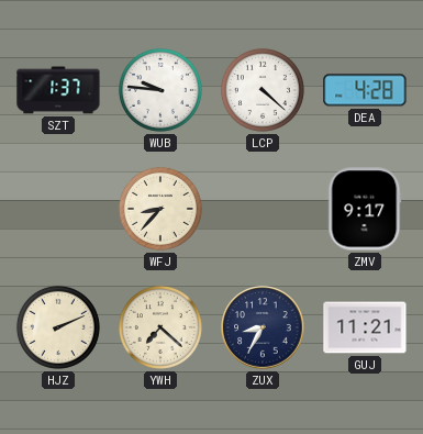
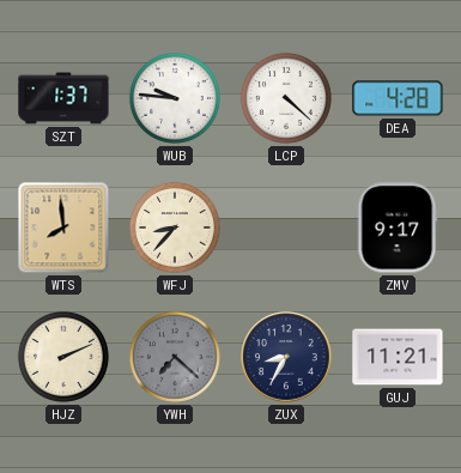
WTS: none -> 7:59 (63, 228)
YWH dial: cream -> grey (175, 357)
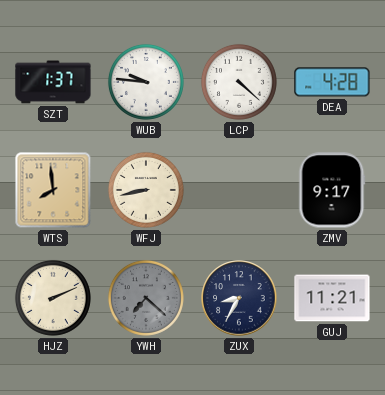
WFJ: 8:37 -> 8:43 (146, 190)
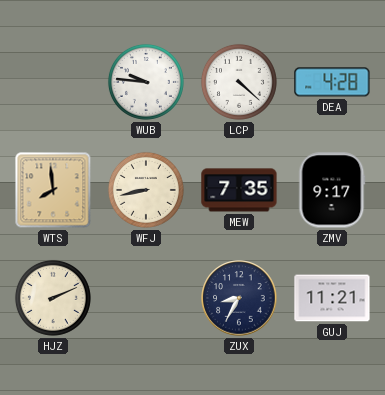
SZT: 1:37 -> none (53, 82)
MEW: none -> 7:35 (239, 190)
YWH: 7:22 -> none (146, 298)
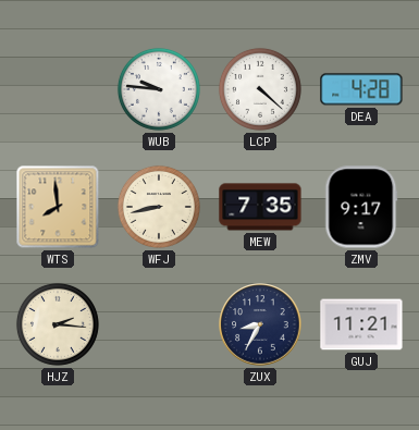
HJZ: 2:11 -> 2:16 (58, 324)
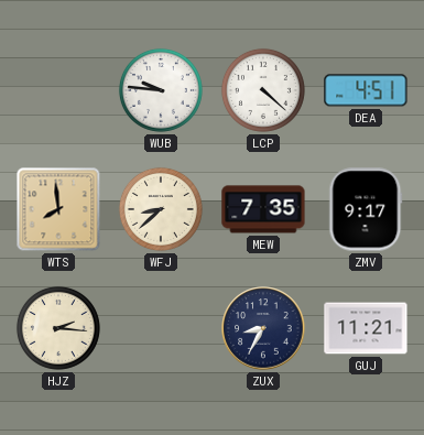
DEA: 4:28 -> 4:51 (366, 90)
WFJ: 8:43 -> 8:38 (161, 209)
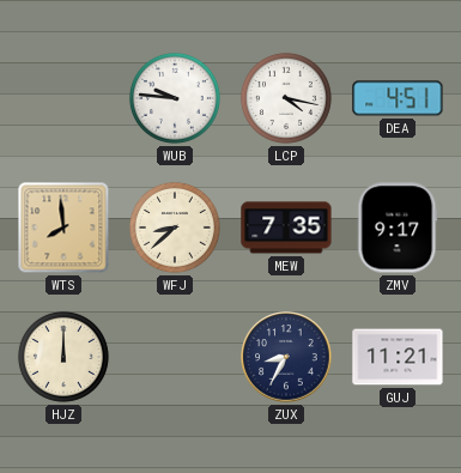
LCP: 4:22 -> 4:17 (286, 98)
HJZ: 2:16 -> 12:00 (63, 357)
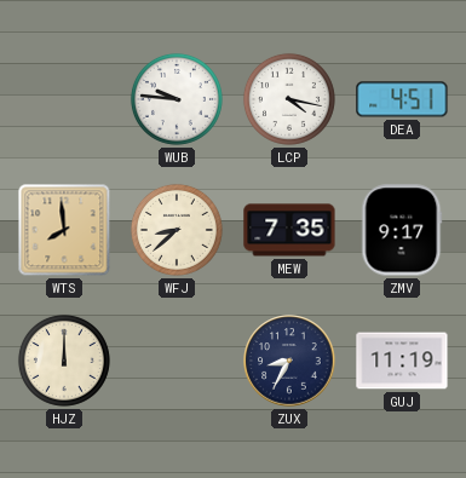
GUJ: 11:21 -> 11:19 (402, 361)
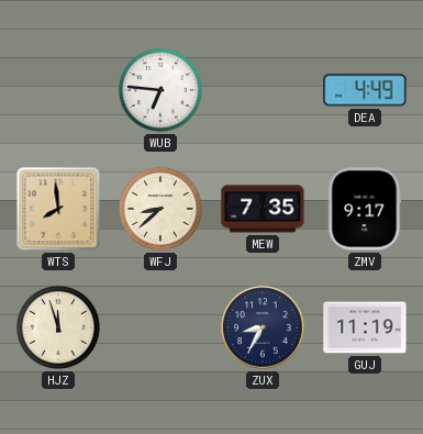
WUB: 9:46 -> 6:46 (160, 90)
LCP: 4:17 -> none (289, 99)
DEA: 4:51 -> 4:49 (365, 90)
HJZ: 12:00 -> 11:57 (58, 327)
